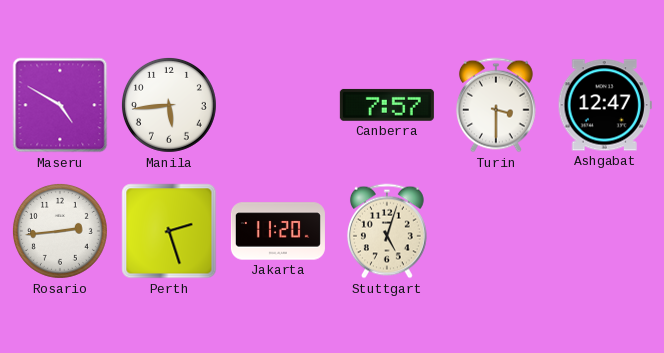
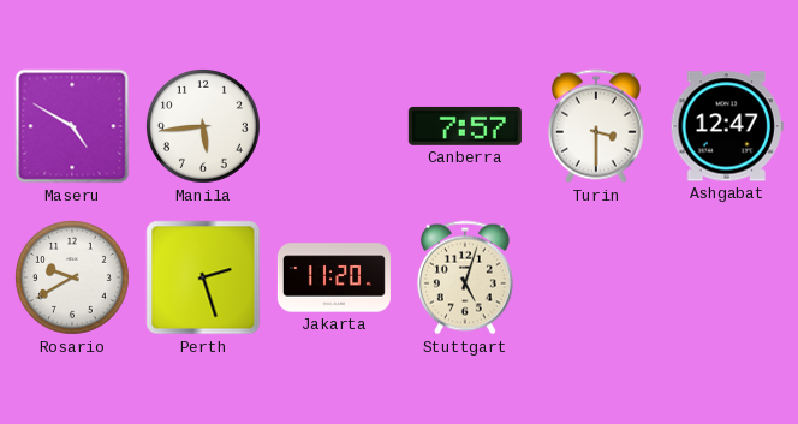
Rosario: 2:44 -> 9:40 (72, 277)
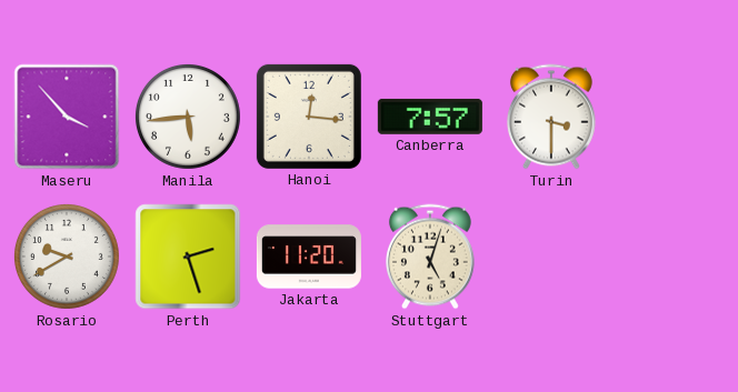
Maseru: 4:50 -> 3:53 (67, 117)
Hanoi: none -> 12:16 (309, 117)
Ashgabat: 12:47 -> none (727, 126)
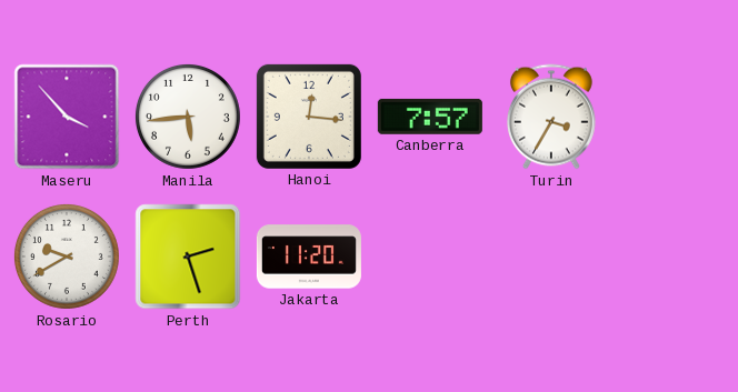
Turin: 3:30 -> 3:35 (551, 117)
Stuttgart: 5:03 -> none (430, 257)
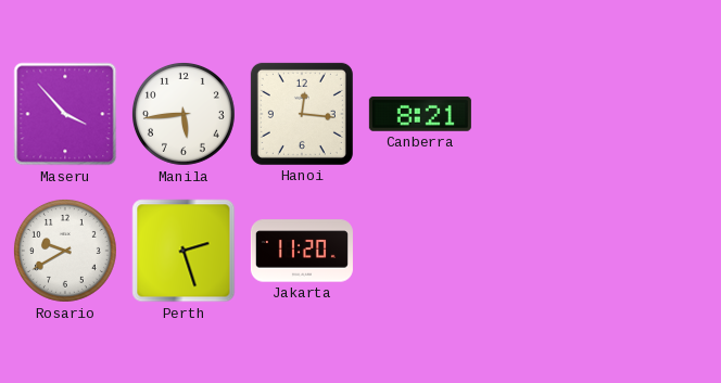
Canberra: 7:57 -> 8:21 (420, 114)
Turin: 3:35 -> none (551, 117)
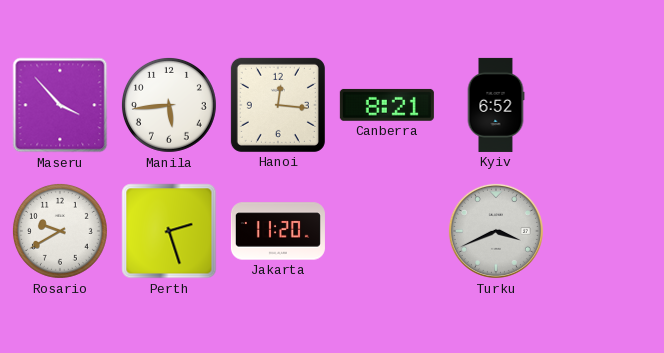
Kyiv: none -> 6:52 (496, 105)
Turku: none -> 3:41 (496, 231)
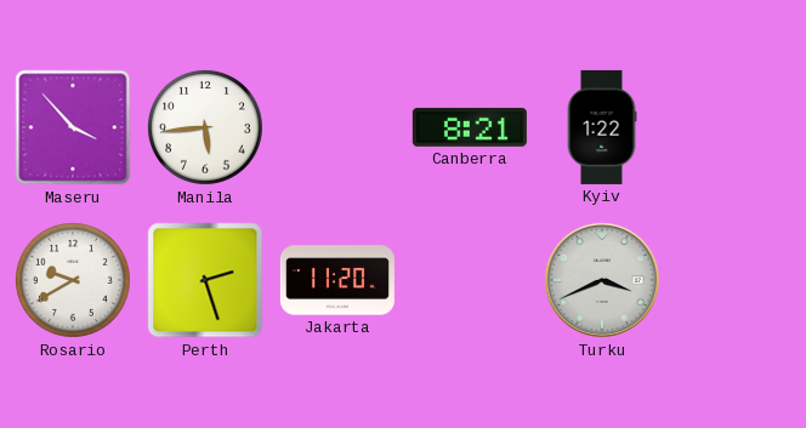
Hanoi: 12:16 -> none (278, 105)
Kyiv: 6:52 -> 1:22 (602, 127)
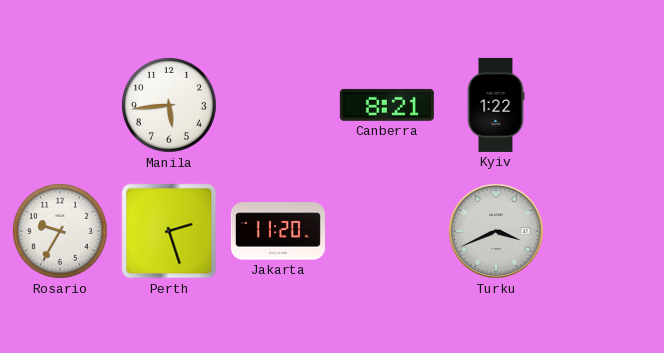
Maseru: 3:53 -> none (73, 127)
Rosario: 9:40 -> 9:35 (60, 231)
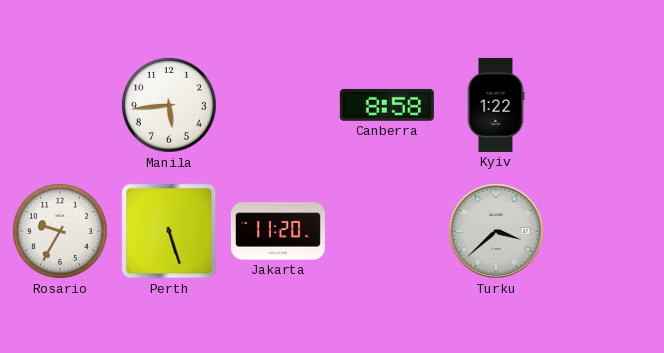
Canberra: 8:21 -> 8:58 (387, 105)
Perth: 2:27 -> 5:27 (169, 231)
Turku: 3:41 -> 3:38 (496, 231)
